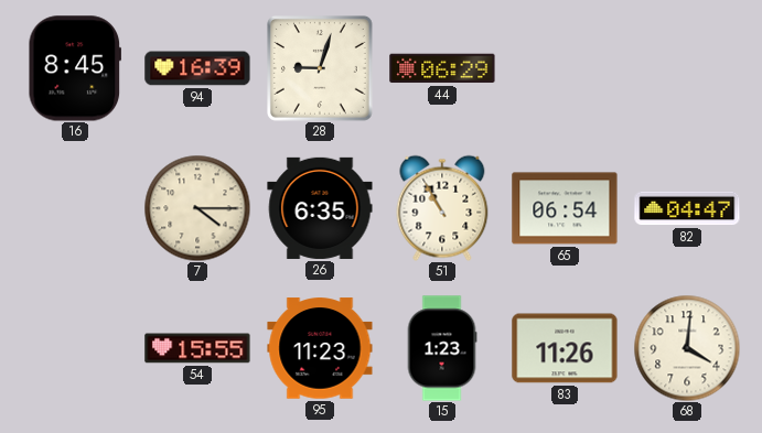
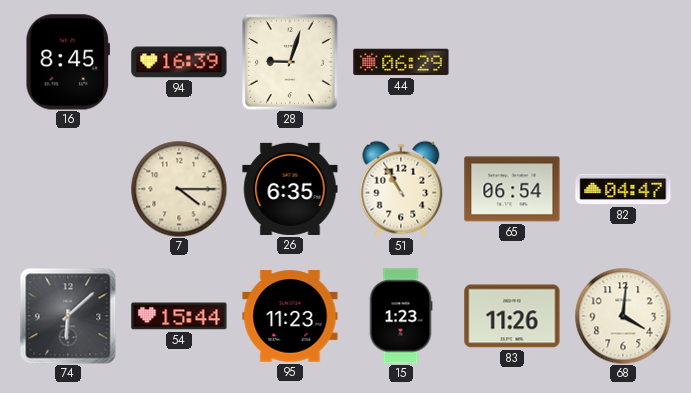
74: none -> 6:08 (68, 316)
54: 15:55 -> 15:44 (179, 316)
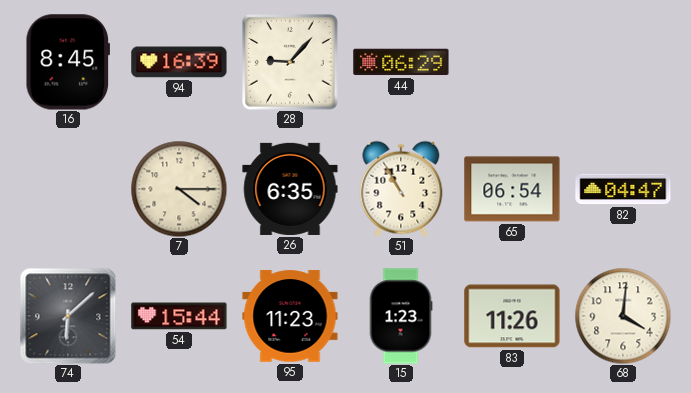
28: 9:03 -> 9:07 (291, 63)
